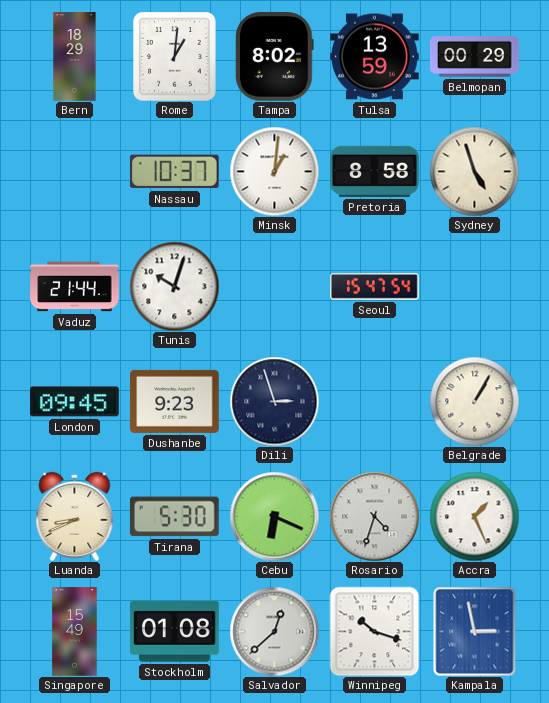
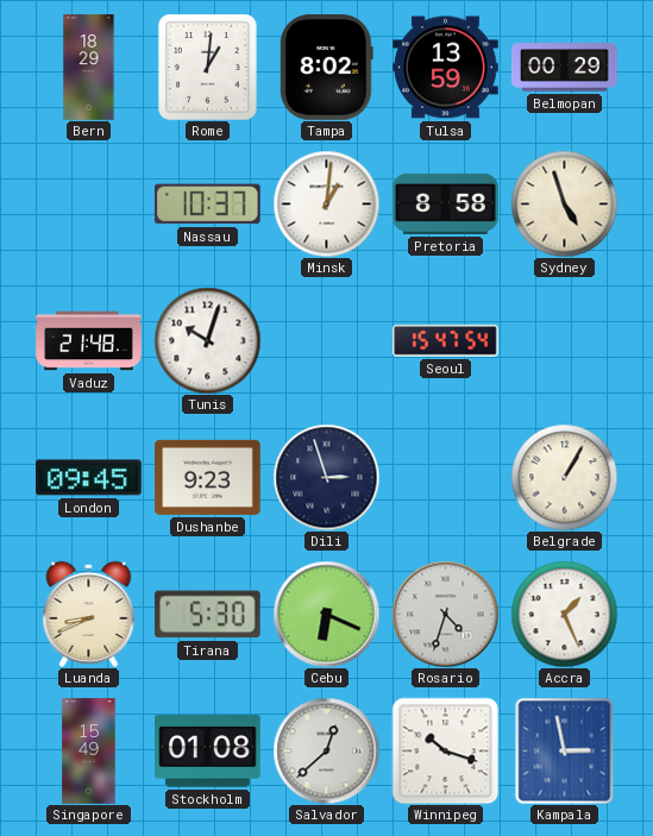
Vaduz: 21:44 -> 21:48 (89, 341)
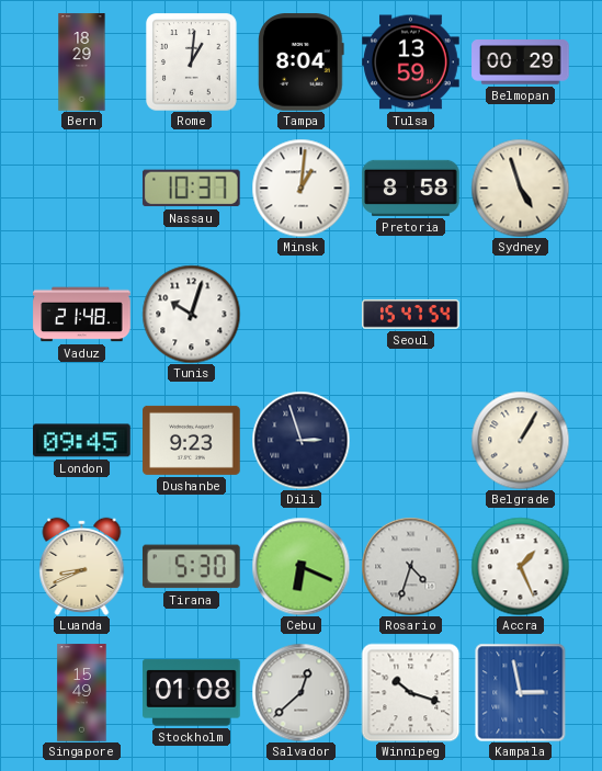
Tampa: 8:02 -> 8:04 (302, 63)
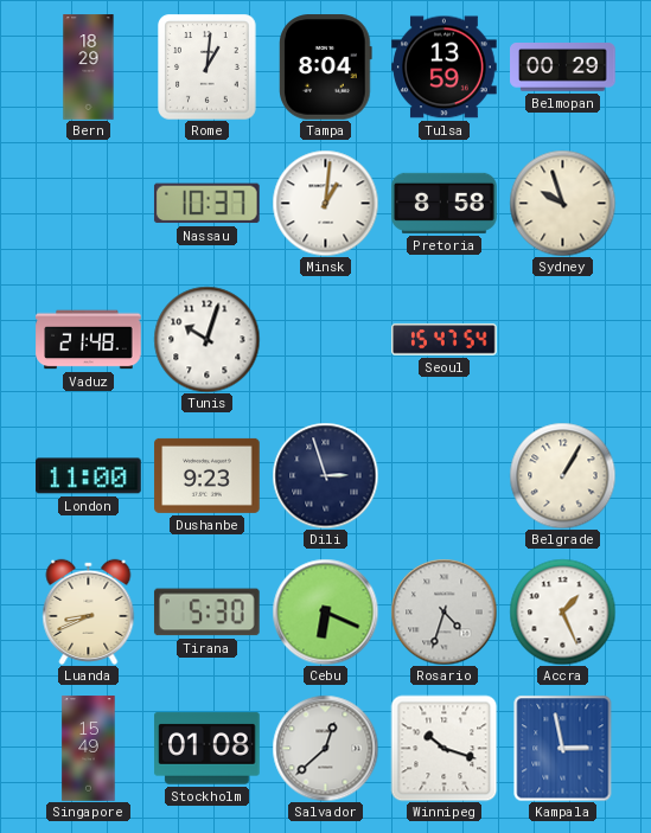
Sydney: 4:57 -> 9:57 (562, 203)
London: 09:45 -> 11:00 (89, 476)
